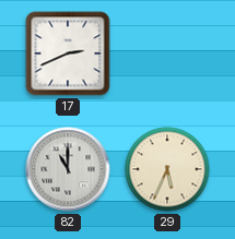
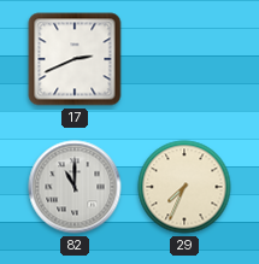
29: 5:34 -> 7:34 (184, 187)
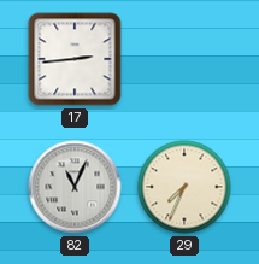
17: 2:41 -> 2:44 (75, 59)
82: 11:00 -> 11:04 (75, 187)
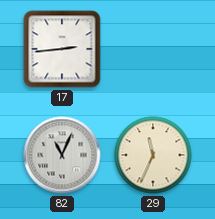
29: 7:34 -> 11:34 (153, 155)
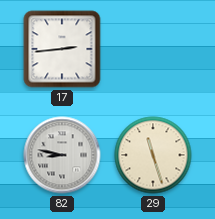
82: 11:04 -> 8:47 (62, 155)
29: 11:34 -> 11:27 (153, 155)
